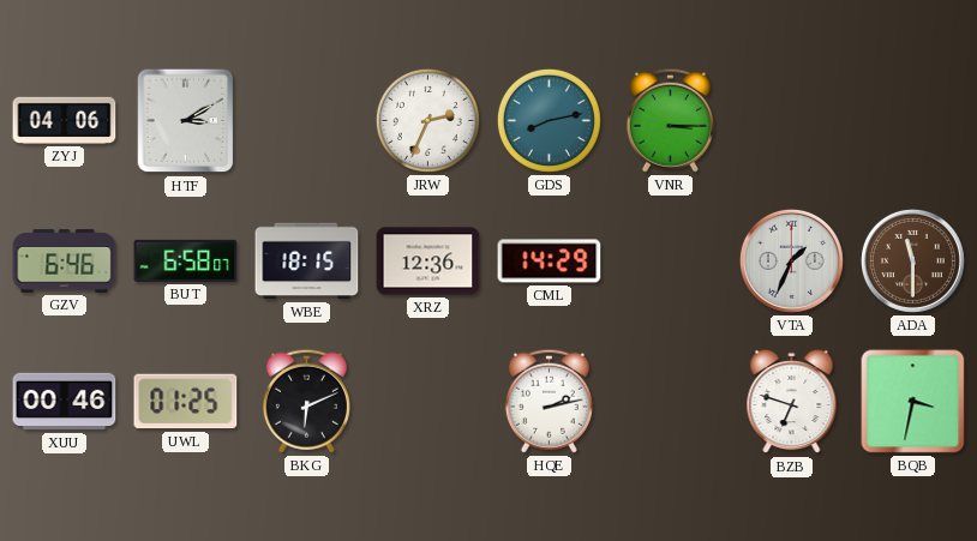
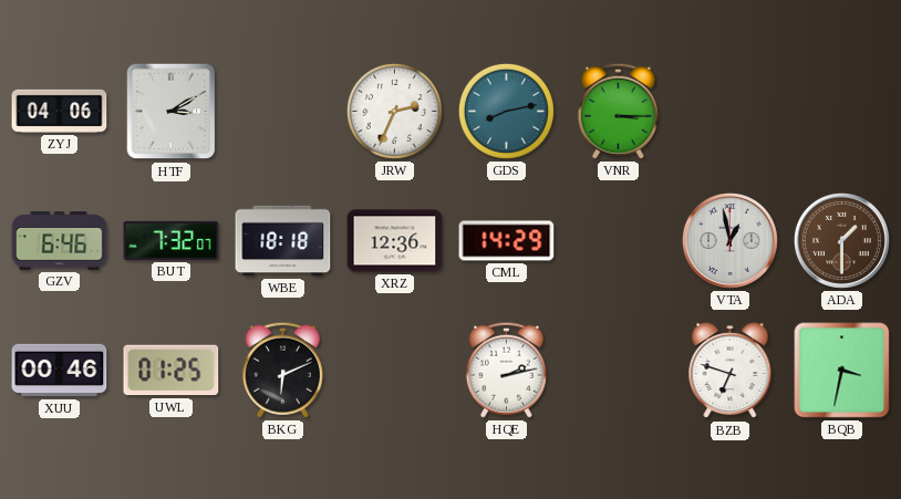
BUT: 6:58 -> 7:32 (172, 240)
WBE: 18:15 -> 18:18 (283, 241)
VTA: 1:34 -> 12:58 (729, 240)
ADA: 11:30 -> 1:30 (841, 240)
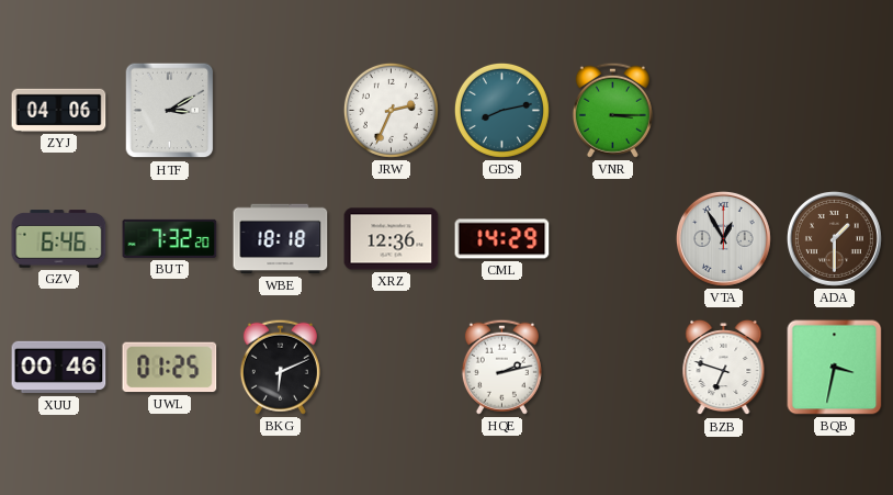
BUT: 7:32:07 -> 7:32:20 (170, 238)
VTA: 12:58 -> 12:55 (723, 238)
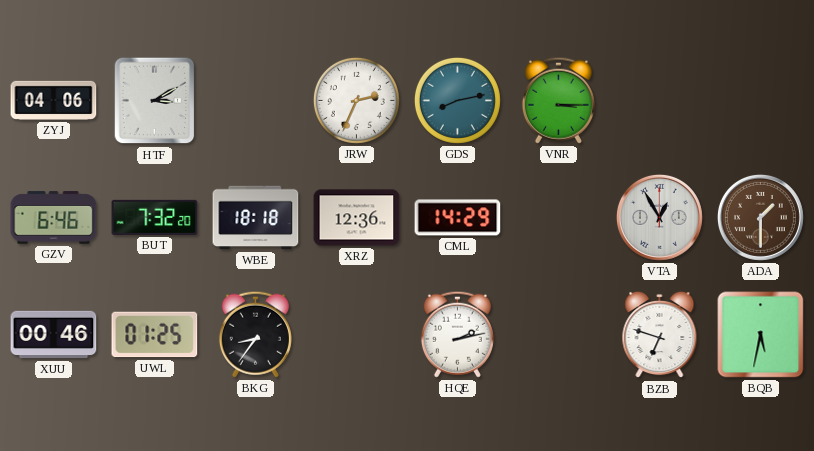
BKG: 6:11 -> 8:36 (255, 334)
BQB: 3:32 -> 5:32 (761, 335)
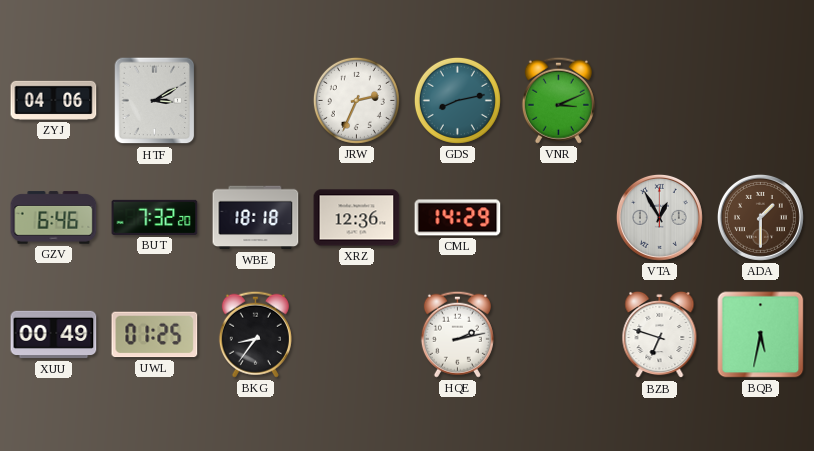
VNR: 3:15 -> 3:11 (558, 100)
XUU: 00:46 -> 00:49 (54, 335)
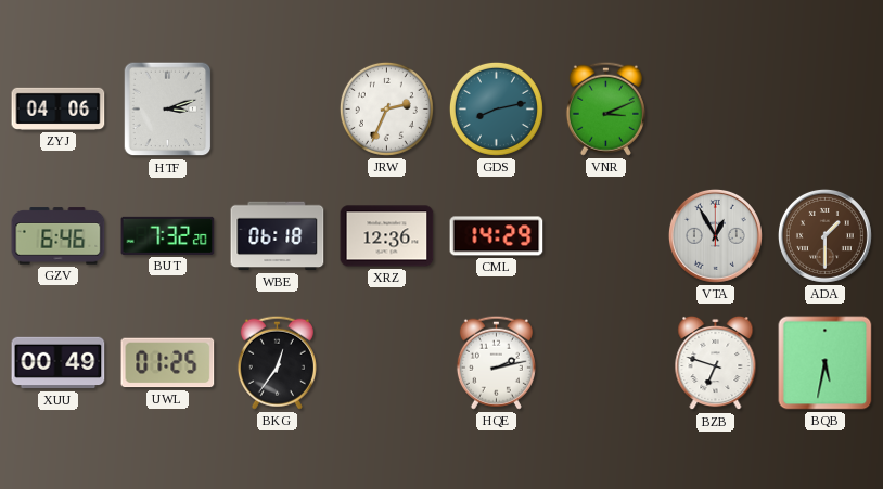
HTF: 3:10 -> 3:12 (168, 110)
WBE: 18:18 -> 06:18 (278, 236)
BKG: 8:36 -> 12:36 (277, 362)
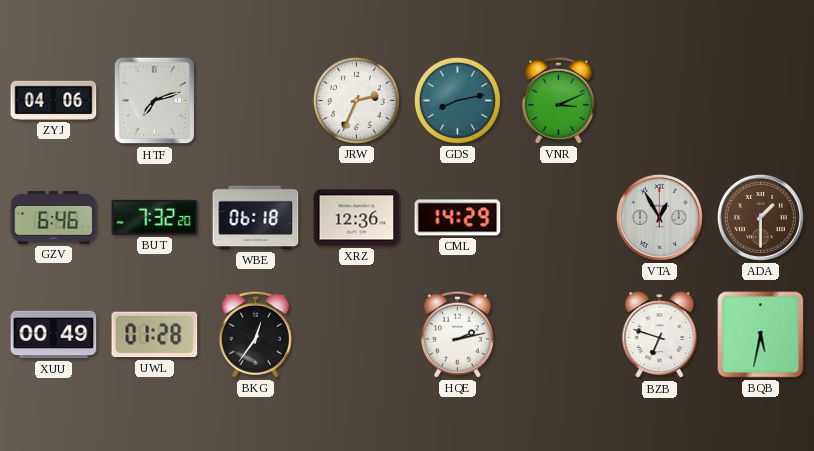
HTF: 3:12 -> 7:12 (155, 101)
UWL: 01:25 -> 01:28 (155, 335)
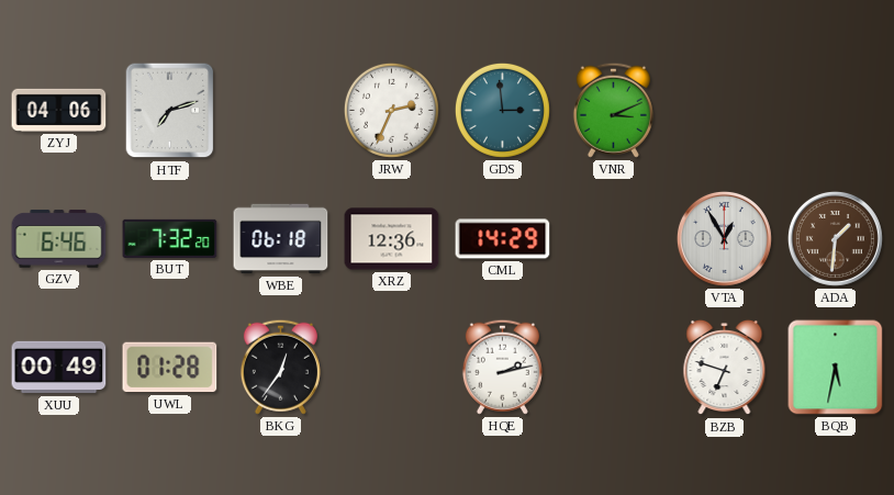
GDS: 8:13 -> 2:59 (502, 110)
ADA: 1:30 -> 1:31 (835, 238)
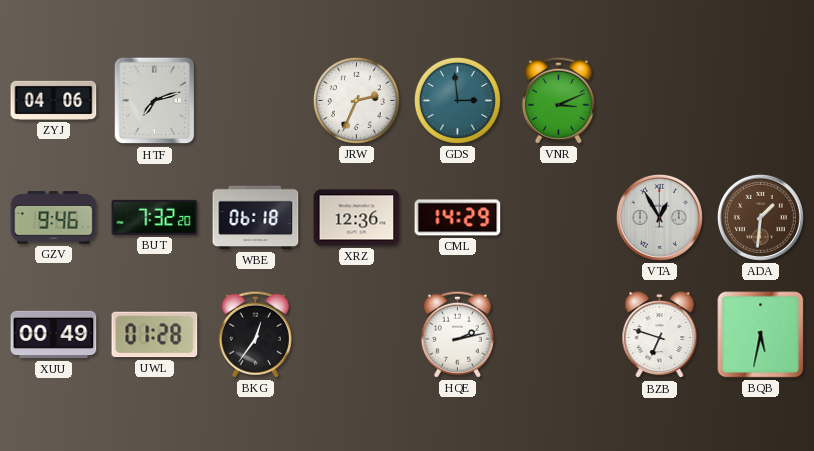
GZV: 6:46 -> 9:46 (54, 218)
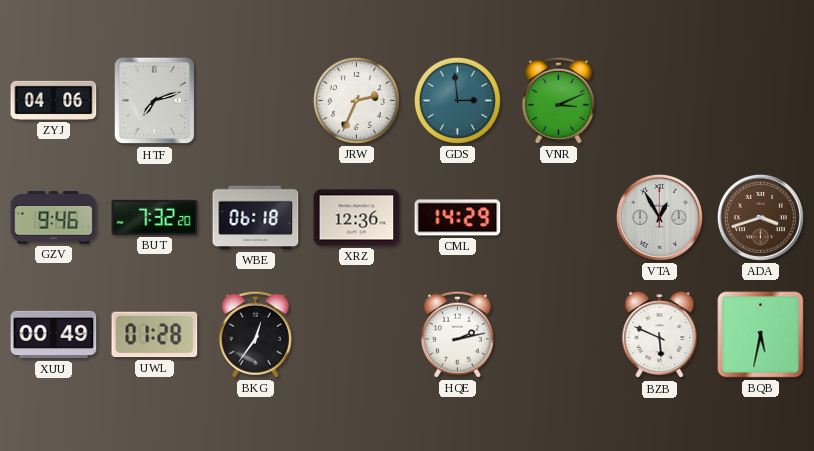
ADA: 1:31 -> 3:42 (760, 217)
BZB: 6:48 -> 5:49 (660, 335)
